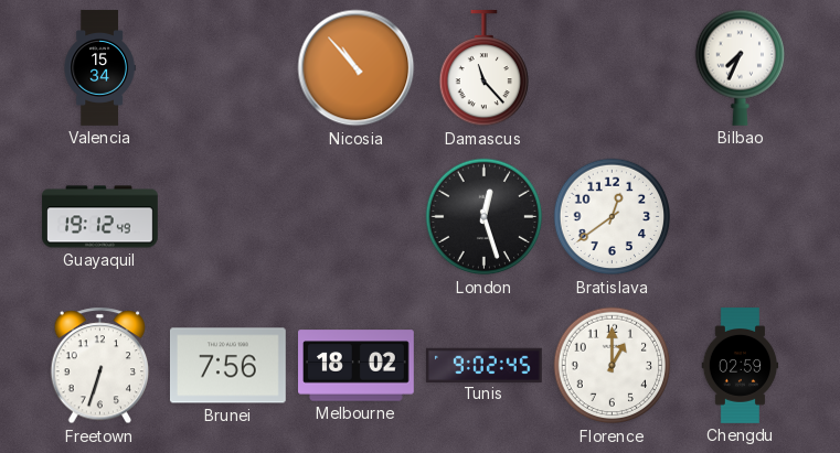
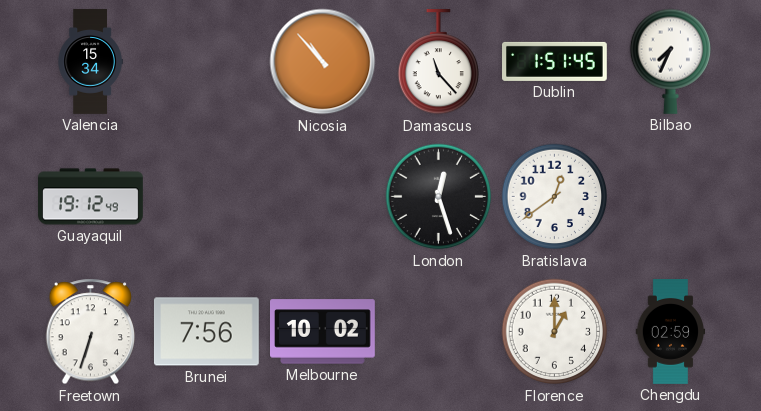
Dublin: none -> 1:51 (555, 61)
Melbourne: 18:02 -> 10:02 (323, 332)
Tunis: 9:02 -> none (483, 365)
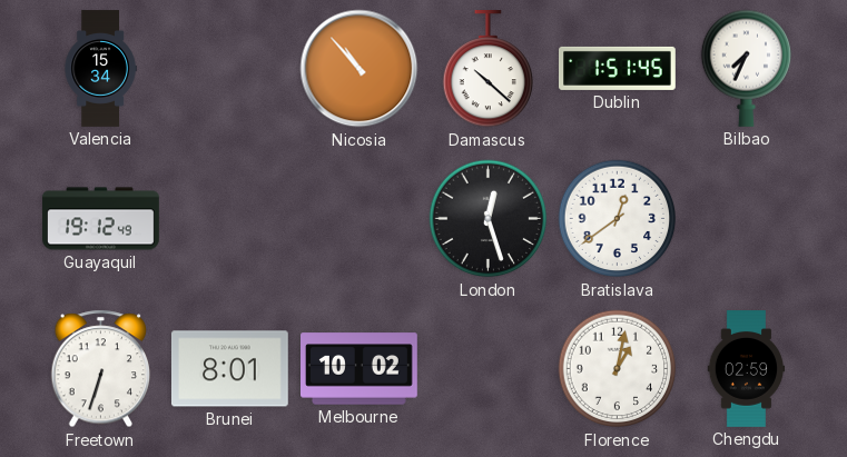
Damascus: 11:23 -> 10:22 (487, 70)
Brunei: 7:56 -> 8:01 (229, 369)
Florence: 1:00 -> 1:02 (618, 369)
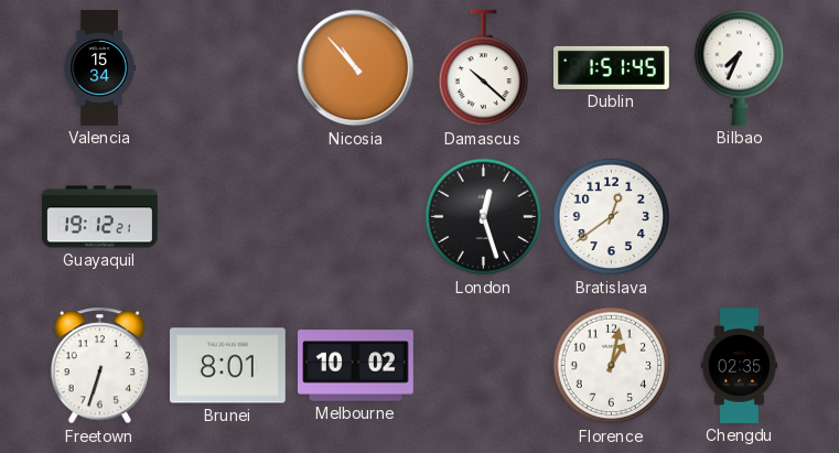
Guayaquil: 19:12:49 -> 19:12:21 (100, 217)
Chengdu: 02:59 -> 02:35 (740, 366)
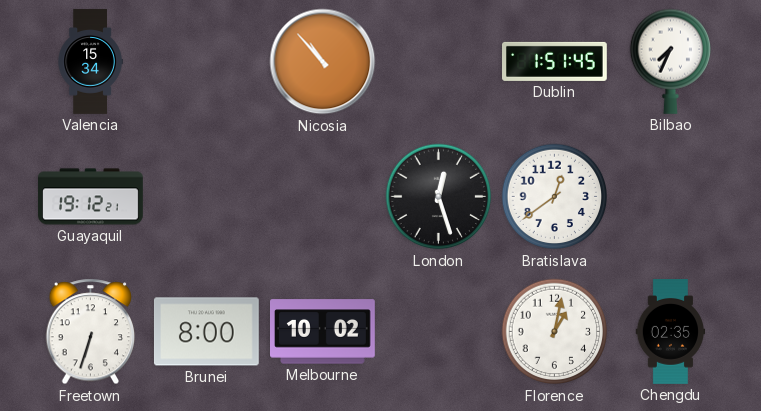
Damascus: 10:22 -> none (483, 69)
Brunei: 8:01 -> 8:00 (206, 332)
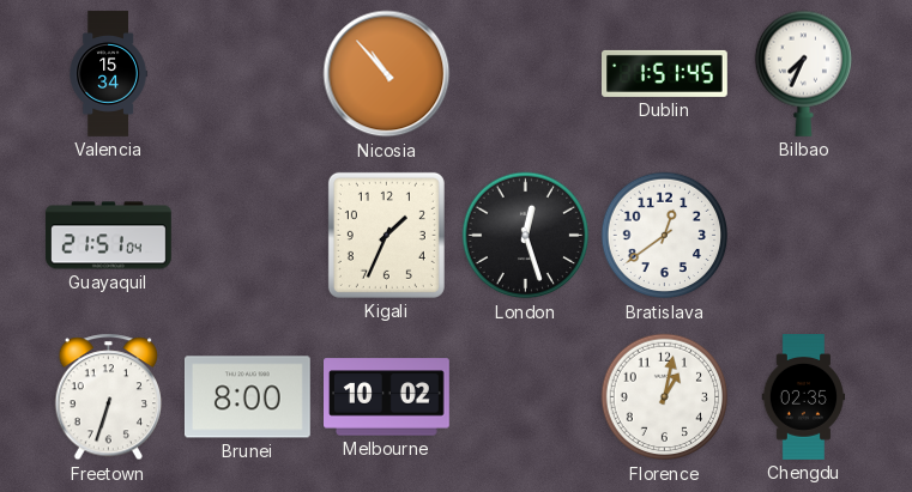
Guayaquil: 19:12 -> 21:51 (109, 236)
Kigali: none -> 1:34 (386, 235)
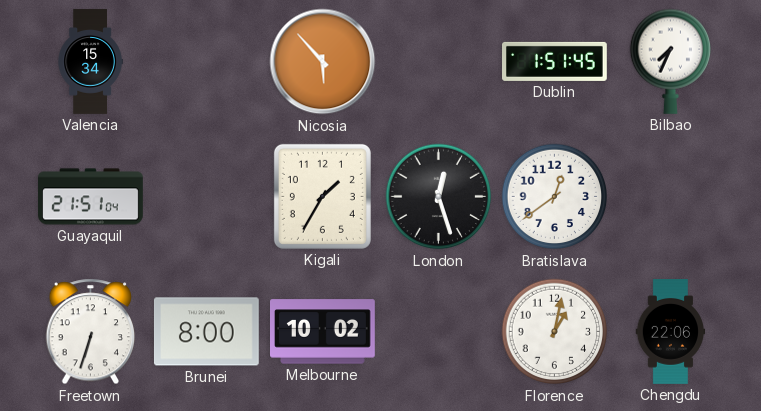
Nicosia: 10:53 -> 5:53 (323, 62)
Kigali: 1:34 -> 1:35 (322, 196)
Chengdu: 02:35 -> 22:06 (671, 332)
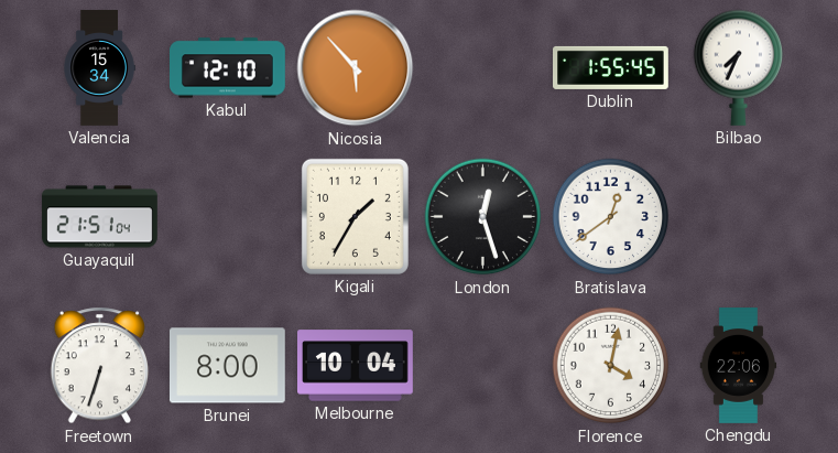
Kabul: none -> 12:10 (228, 68)
Dublin: 1:51 -> 1:55 (611, 67)
Melbourne: 10:02 -> 10:04 (356, 366)
Florence: 1:02 -> 4:02 (611, 366)
